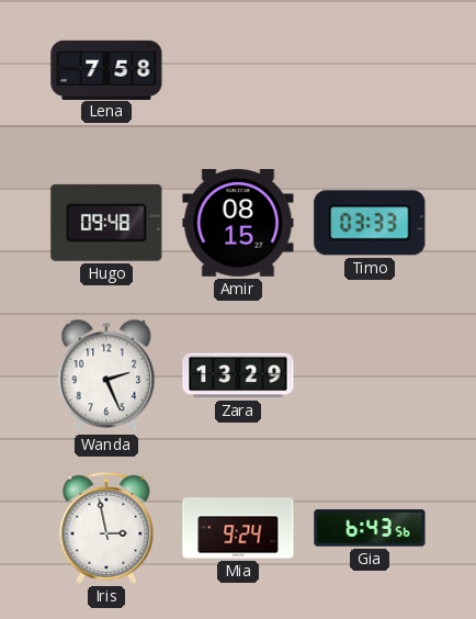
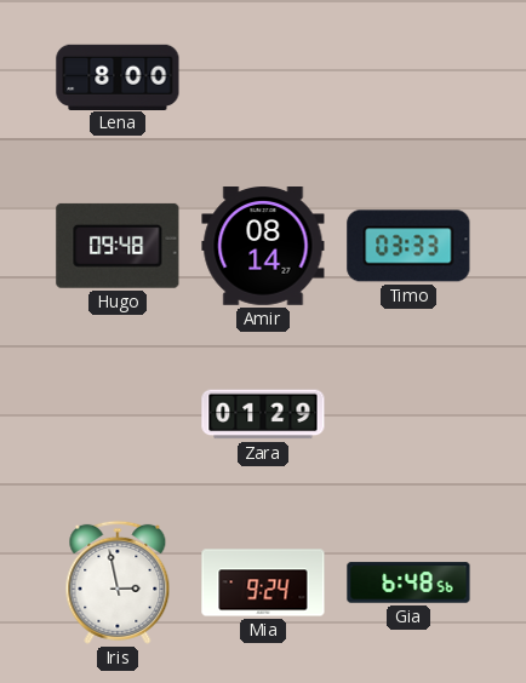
Lena: 7:58 -> 8:00 (118, 76)
Amir: 08:15 -> 08:14 (263, 247)
Wanda: 2:26 -> none (106, 375)
Zara: 13:29 -> 01:29 (263, 414)
Gia: 6:43 -> 6:48 (408, 582)
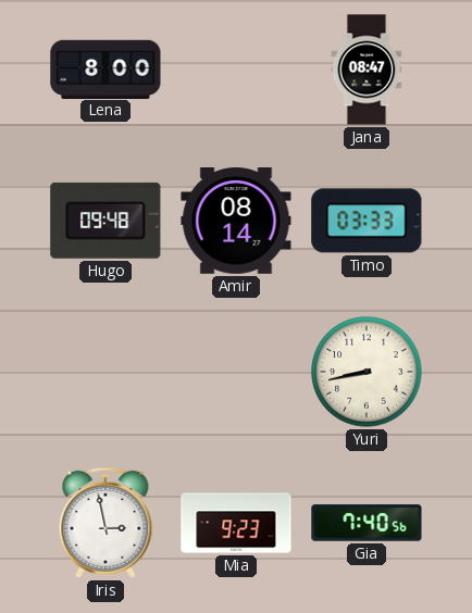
Jana: none -> 08:47 (367, 70)
Zara: 01:29 -> none (263, 414)
Yuri: none -> 8:43 (367, 372)
Mia: 9:24 -> 9:23 (236, 523)
Gia: 6:48 -> 7:40 (367, 523)
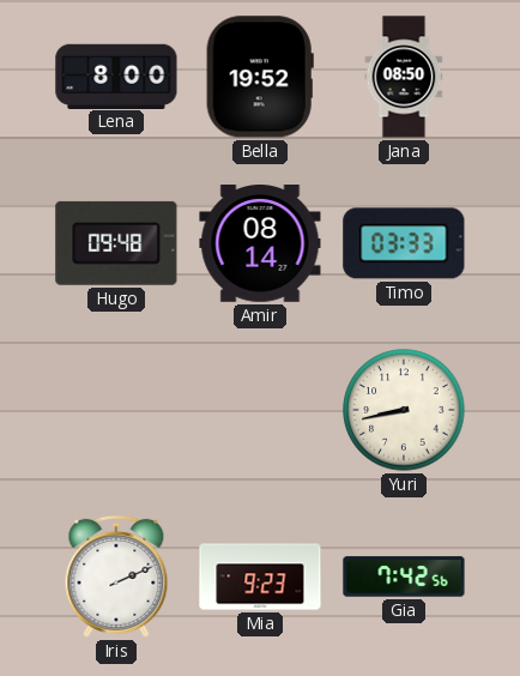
Bella: none -> 19:52 (260, 77)
Jana: 08:47 -> 08:50 (404, 77)
Iris: 2:58 -> 2:11 (116, 577)
Gia: 7:40 -> 7:42 (404, 577)
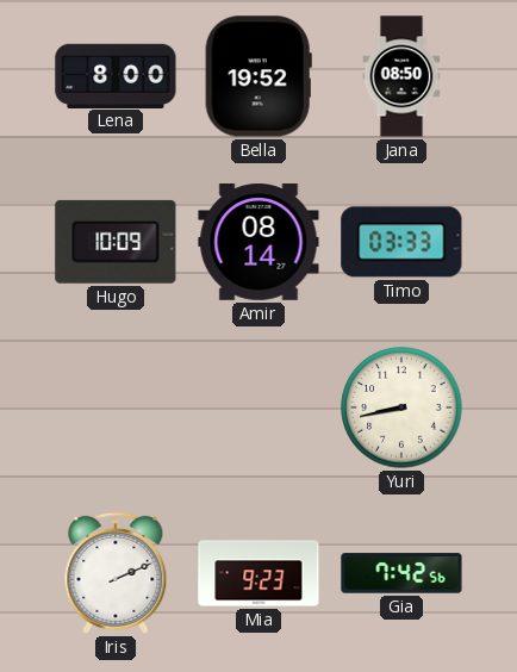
Hugo: 09:48 -> 10:09 (116, 242)
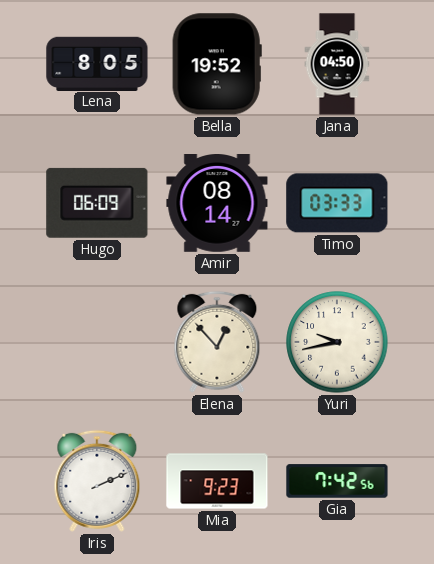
Lena: 8:00 -> 8:05 (97, 63)
Jana: 08:50 -> 04:50 (337, 64)
Hugo: 10:09 -> 06:09 (97, 203)
Elena: none -> 12:53 (217, 342)
Yuri: 8:43 -> 9:43 (337, 342)
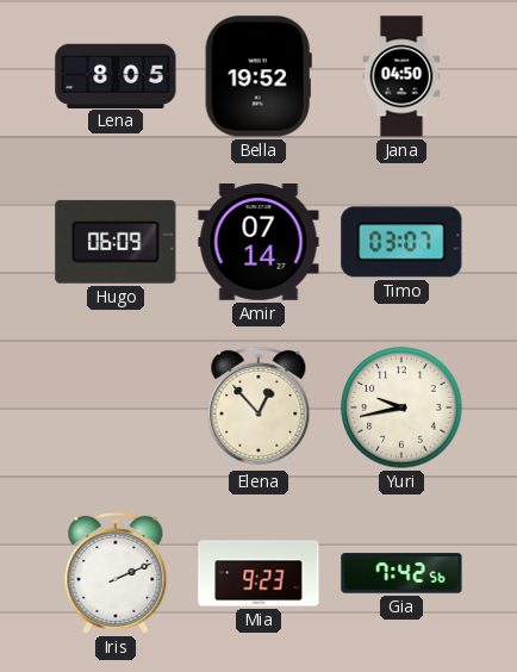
Amir: 08:14 -> 07:14 (258, 243)
Timo: 03:33 -> 03:07 (401, 242)
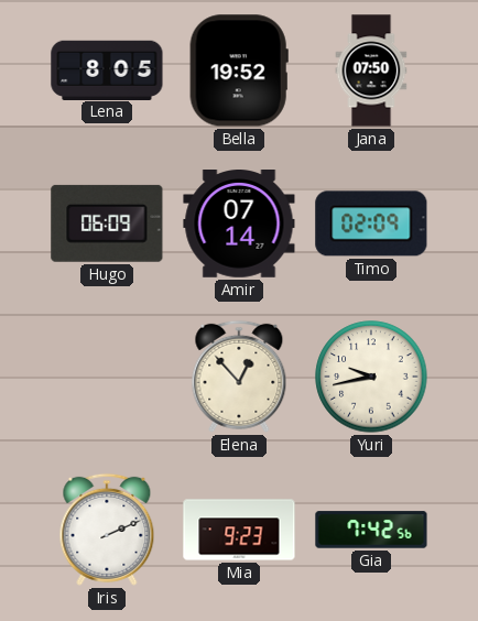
Jana: 04:50 -> 07:50 (371, 70)
Timo: 03:07 -> 02:09 (371, 224)
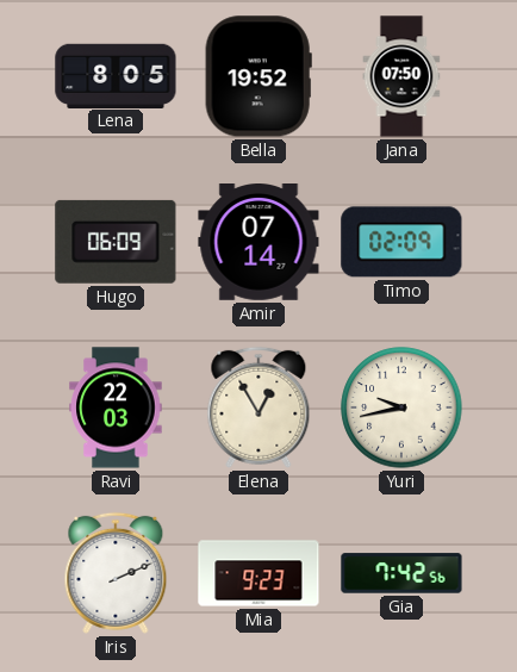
Ravi: none -> 22:03 (116, 407)
Elena: 12:53 -> 12:55 (258, 407)
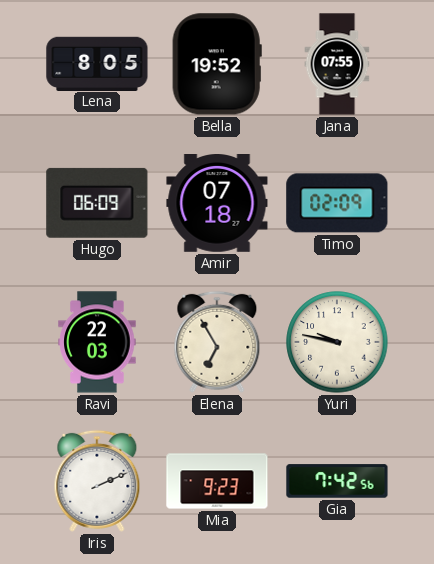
Jana: 07:50 -> 07:55 (337, 64)
Amir: 07:14 -> 07:18 (217, 204)
Elena: 12:55 -> 6:55 (217, 342)
Yuri: 9:43 -> 9:47 (337, 342)
